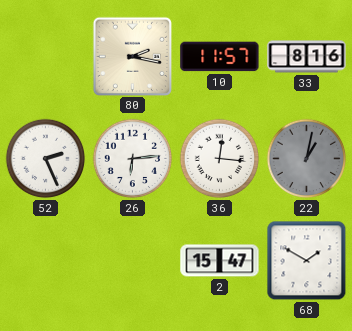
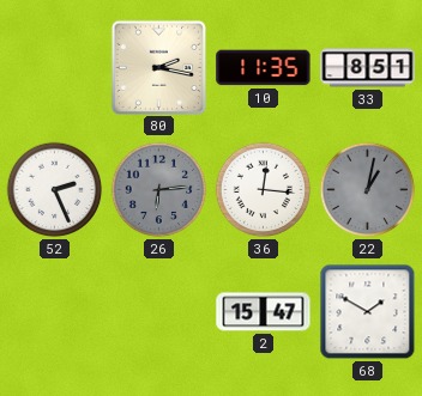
10: 11:57 -> 11:35 (264, 68)
33: 8:16 -> 8:51 (368, 68)
26 dial: white -> grey (159, 190)
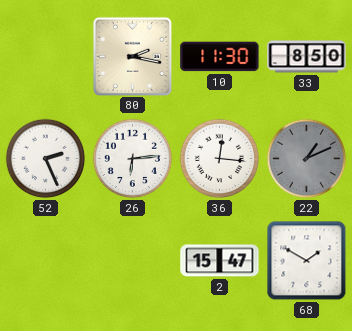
10: 11:35 -> 11:30 (220, 57)
33: 8:51 -> 8:50 (307, 57)
26 dial: grey -> white (133, 159)
22: 1:02 -> 1:11 (307, 159)
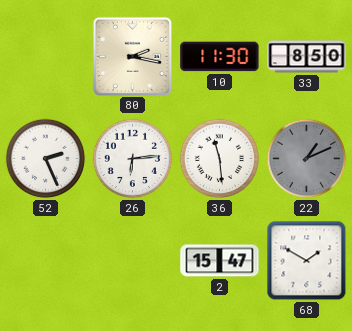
36: 12:16 -> 11:29 (220, 159)
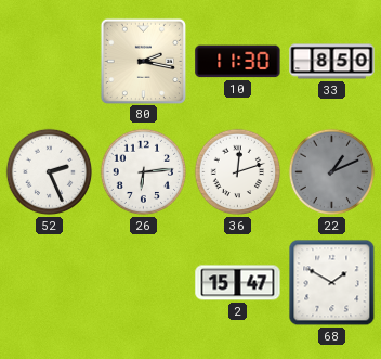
36: 11:29 -> 12:12 (238, 172)
